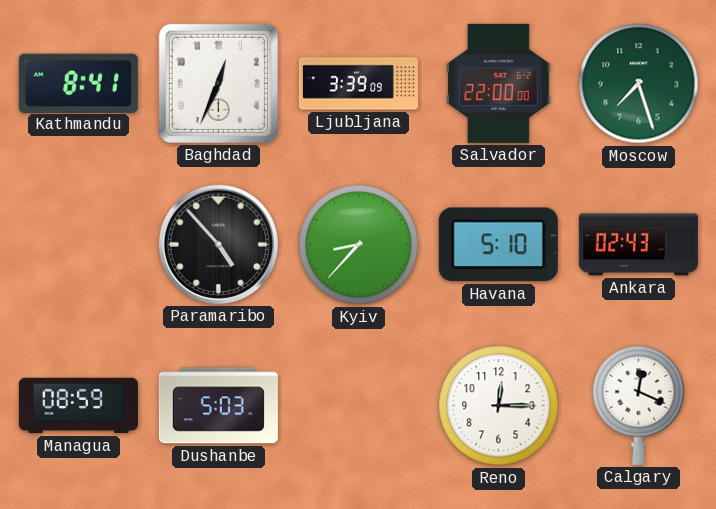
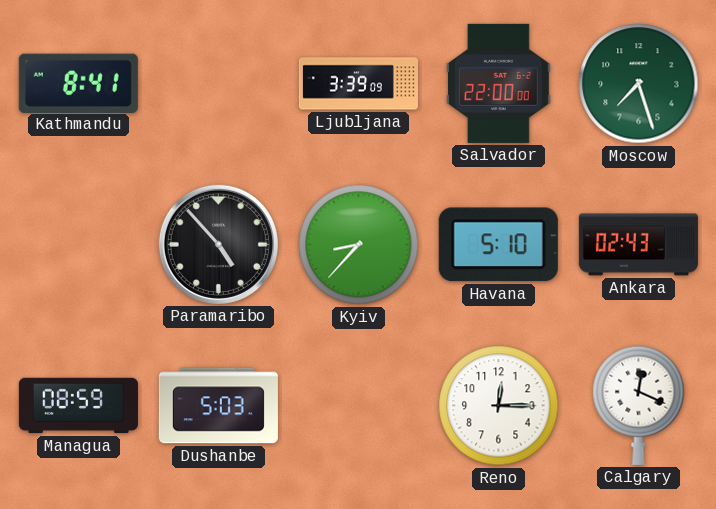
Baghdad: 12:34 -> none (218, 83)
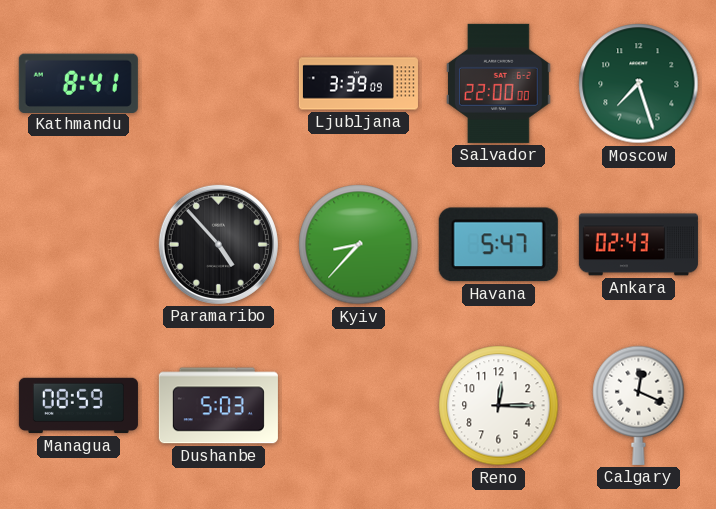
Havana: 5:10 -> 5:47 (498, 245)
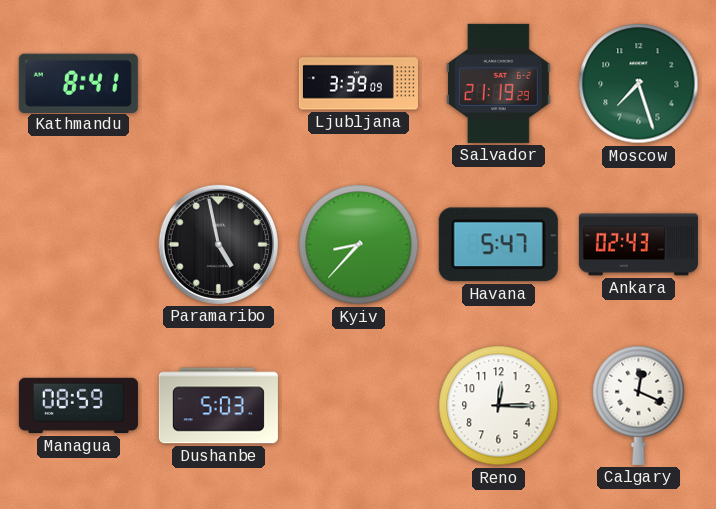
Salvador: 22:00 -> 21:19 (499, 83)
Paramaribo: 4:53 -> 4:58 (218, 244)
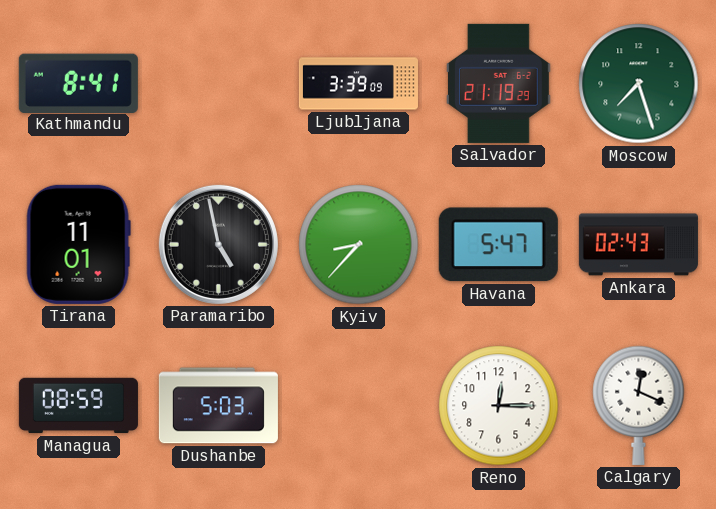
Tirana: none -> 11:01 (78, 244)
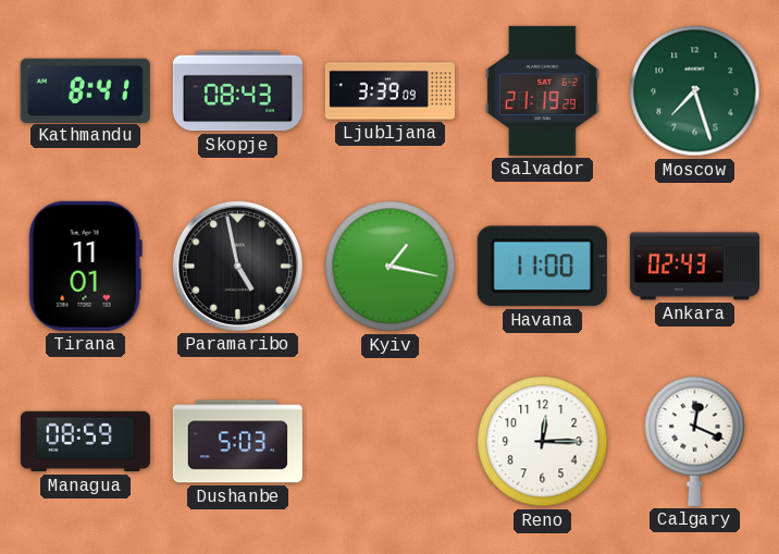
Skopje: none -> 08:43 (237, 91)
Kyiv: 8:37 -> 1:17 (391, 267)
Havana: 5:47 -> 11:00 (542, 267)
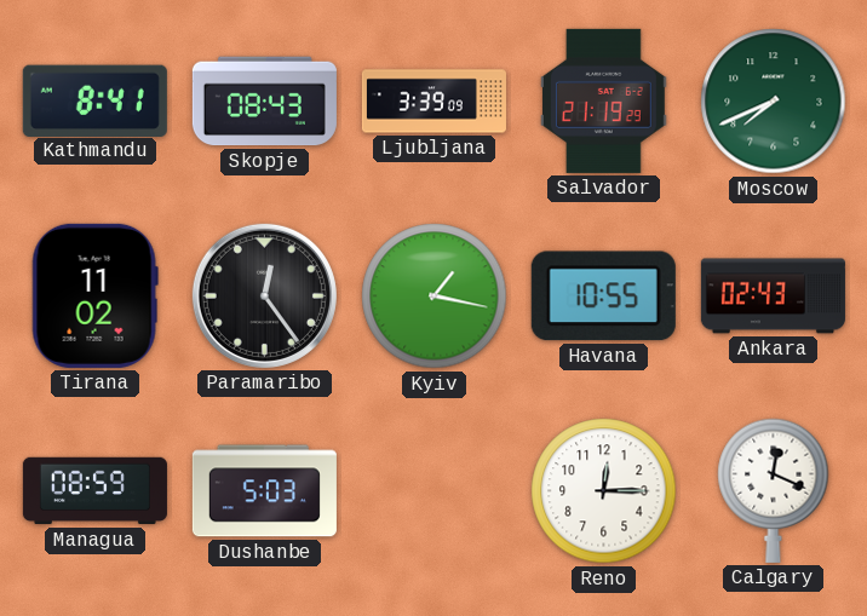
Moscow: 7:27 -> 7:41 (774, 102)
Tirana: 11:01 -> 11:02 (94, 295)
Paramaribo: 4:58 -> 12:24 (264, 295)
Havana: 11:00 -> 10:55 (603, 297)
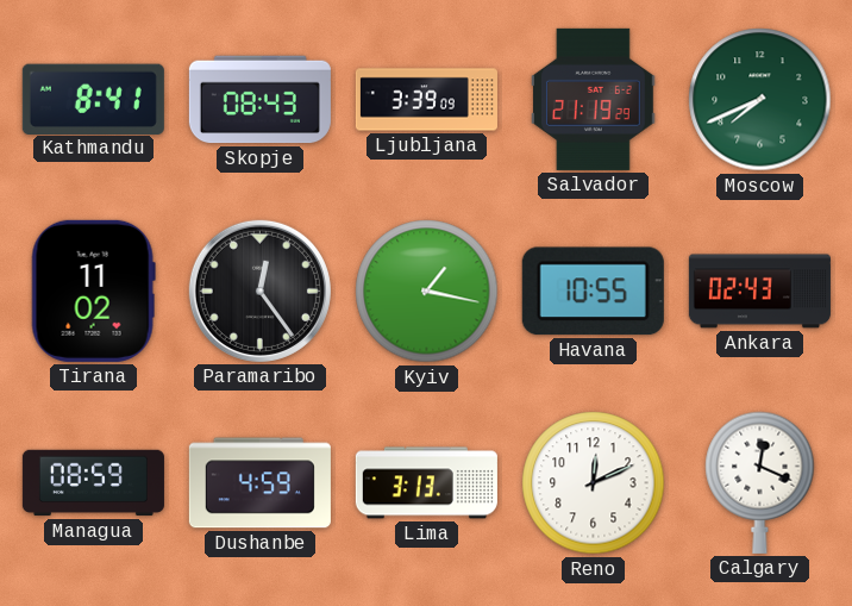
Dushanbe: 5:03 -> 4:59 (259, 483)
Lima: none -> 3:13 (426, 483)
Reno: 12:15 -> 12:11 (594, 483)
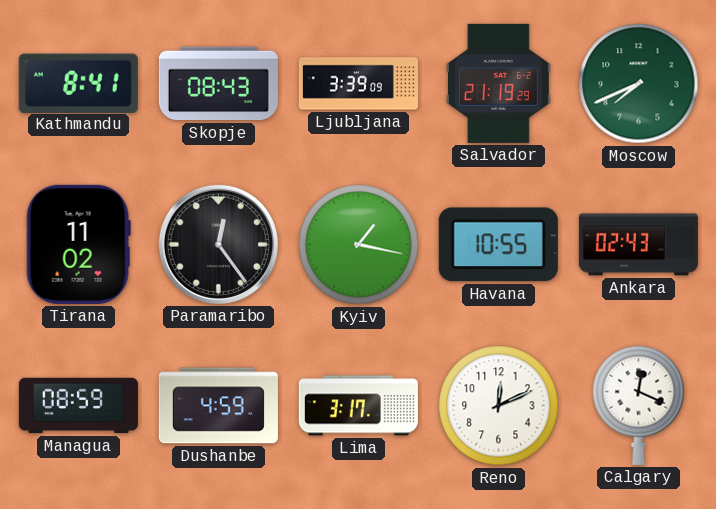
Lima: 3:13 -> 3:17 (358, 406)
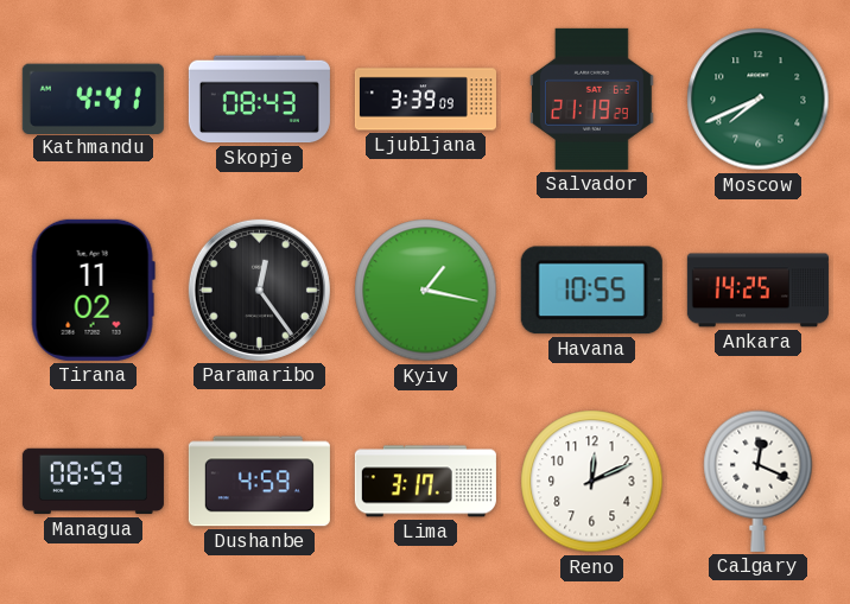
Kathmandu: 8:41 -> 4:41 (93, 98)
Ankara: 02:43 -> 14:25 (757, 291)
